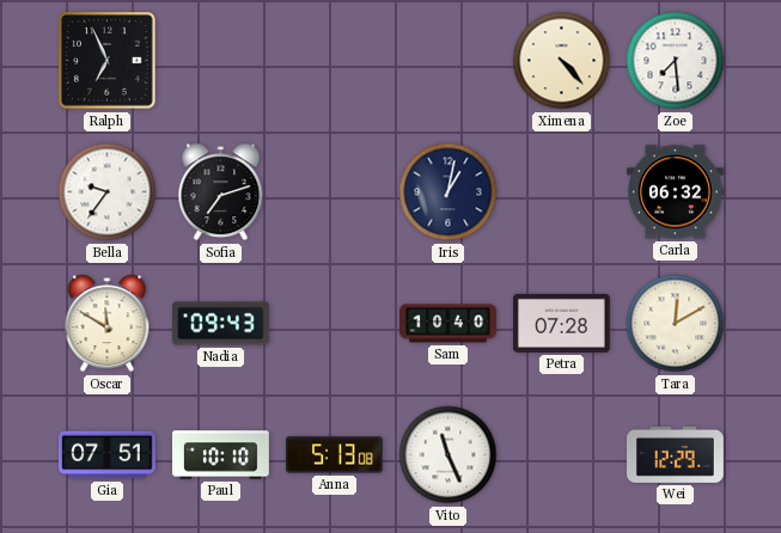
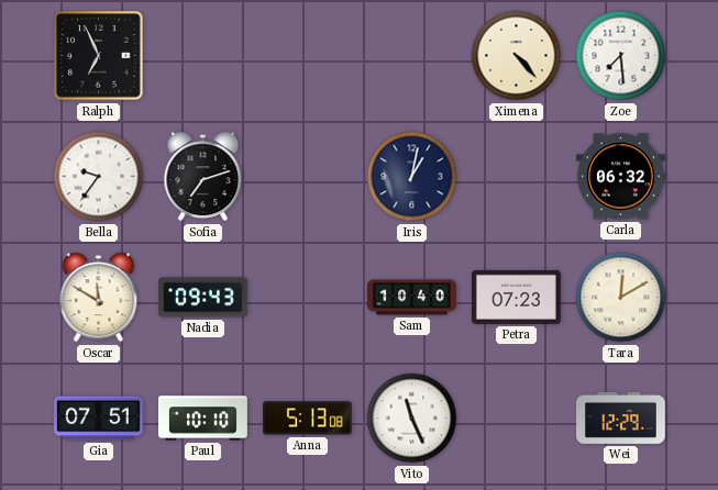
Petra: 07:28 -> 07:23 (516, 297)
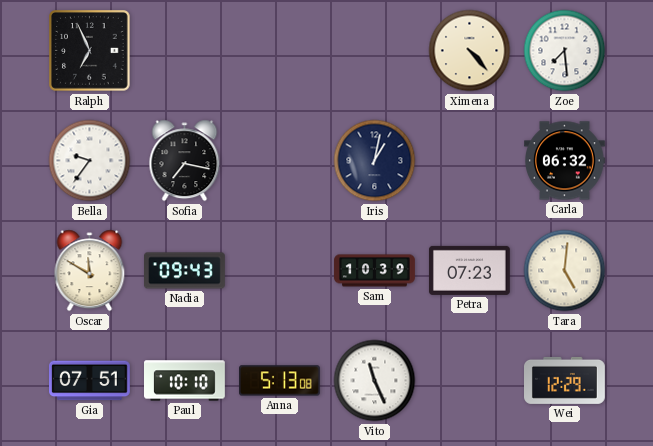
Sofia: 7:12 -> 7:17 (185, 161)
Sam: 10:40 -> 10:39 (375, 271)
Tara: 12:10 -> 5:01 (565, 271)
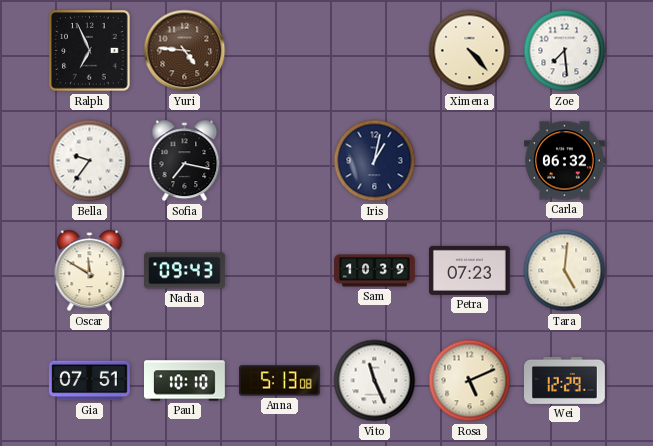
Yuri: none -> 4:46 (185, 51)
Rosa: none -> 5:11 (470, 381)
